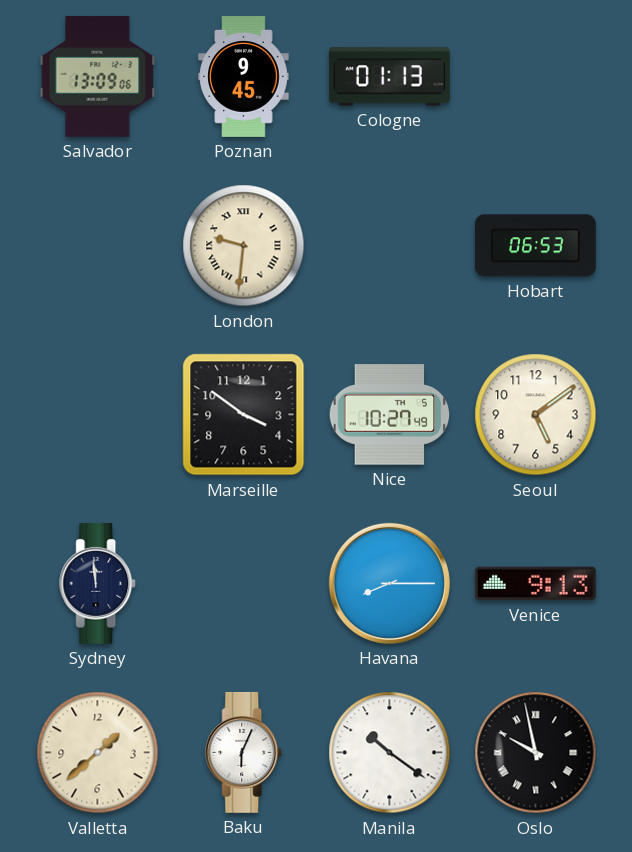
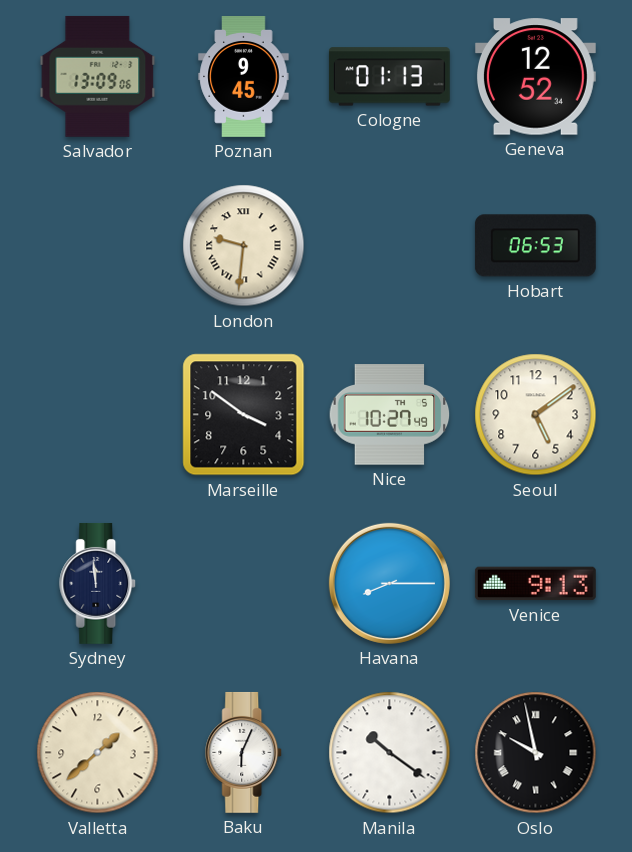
Geneva: none -> 12:52 (535, 77)
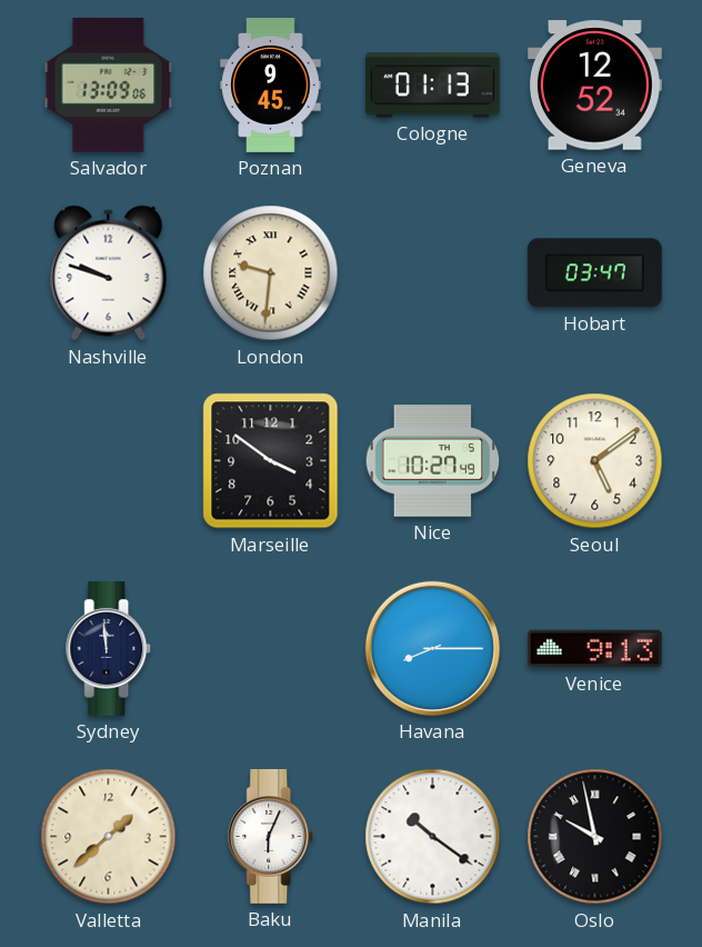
Nashville: none -> 9:48 (109, 273)
Hobart: 06:53 -> 03:47 (594, 273)
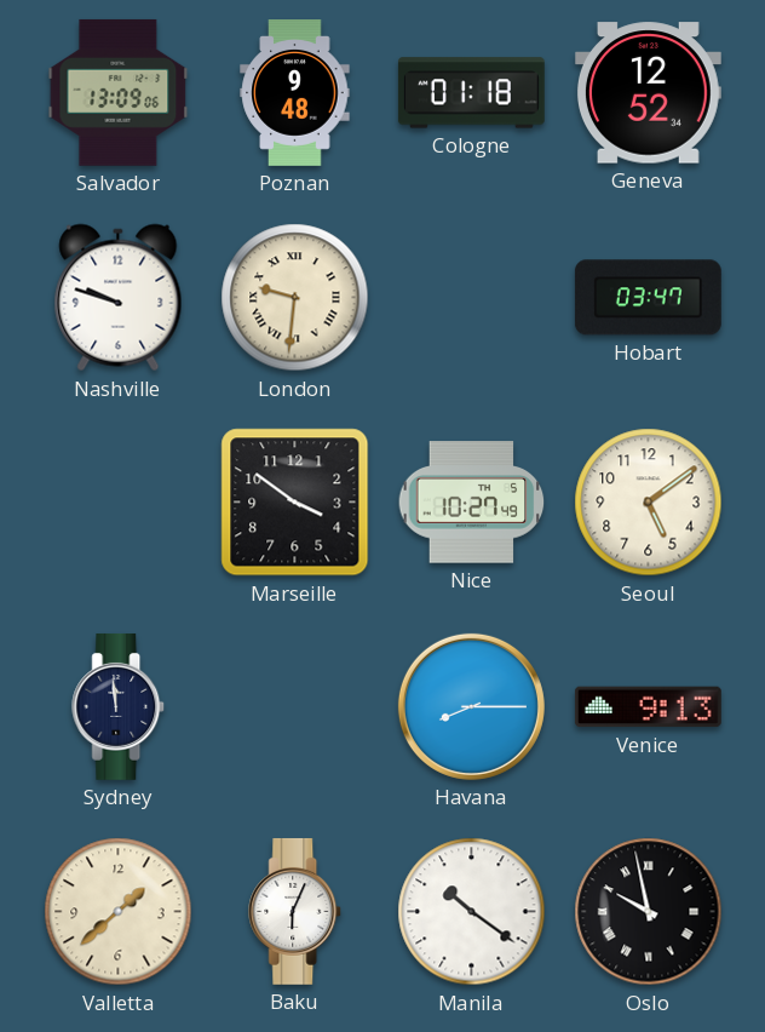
Poznan: 9:45 -> 9:48 (295, 93)
Cologne: 01:13 -> 01:18 (471, 93)
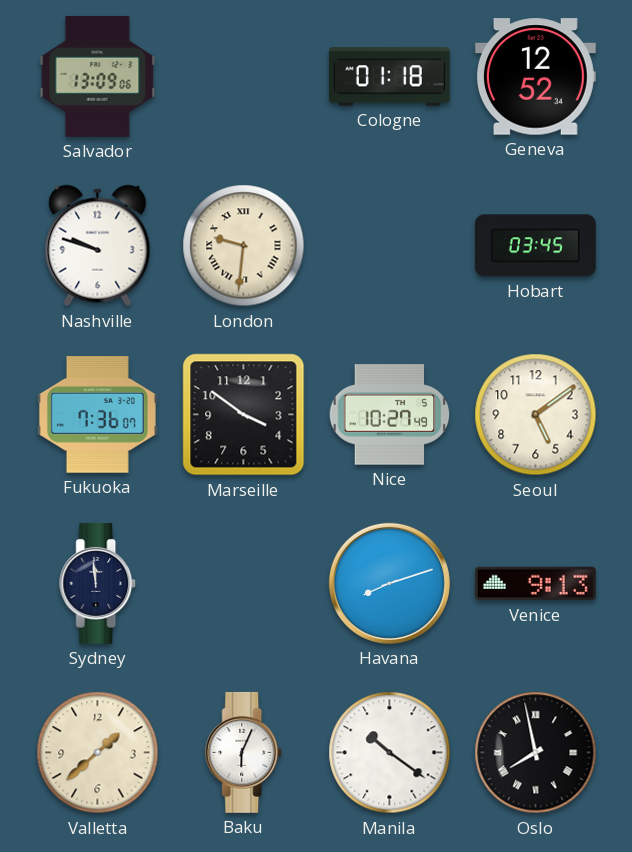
Poznan: 9:48 -> none (295, 93)
Hobart: 03:47 -> 03:45 (535, 246)
Fukuoka: none -> 7:36 (97, 415)
Havana: 8:15 -> 8:12 (389, 583)
Oslo: 9:58 -> 7:58 (536, 753)
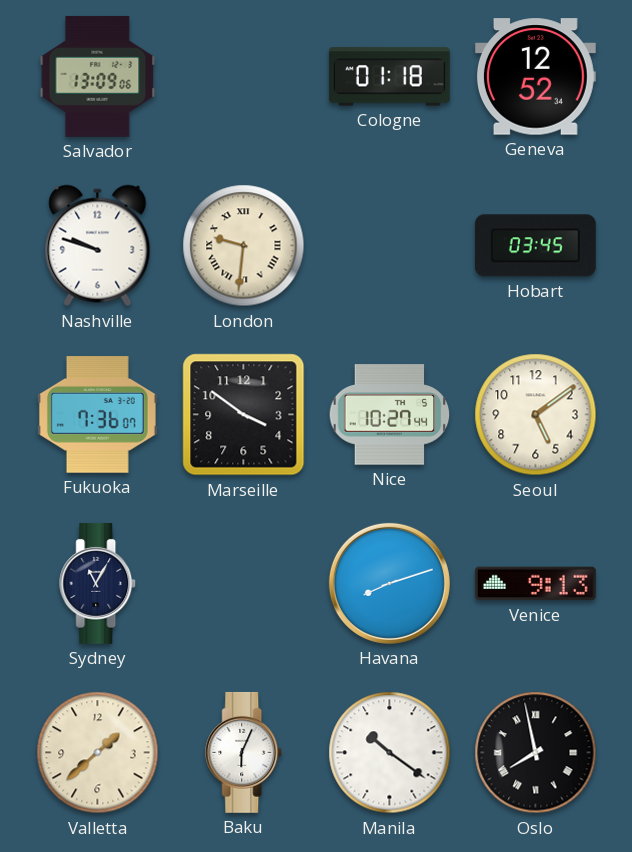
Nice: 10:27:49 -> 10:27:44 (390, 415)
Sydney: 11:59 -> 11:05 (98, 583)
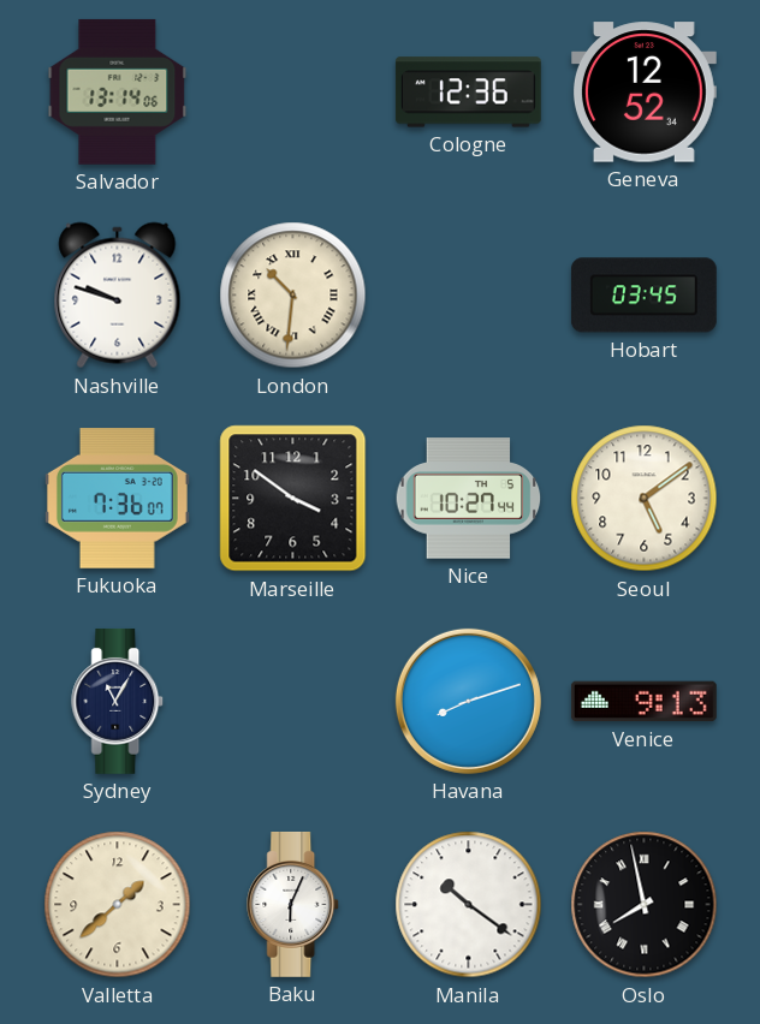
Salvador: 13:09 -> 13:14 (118, 91)
Cologne: 01:18 -> 12:36 (468, 93)
London: 9:31 -> 10:31 (293, 296)
